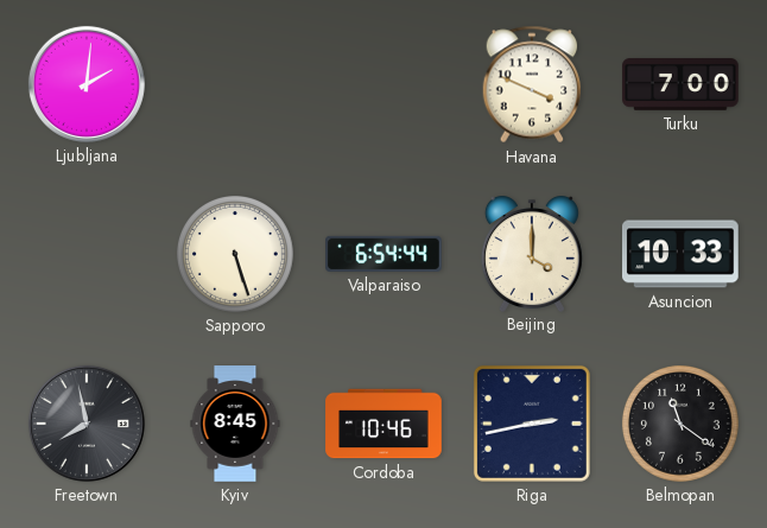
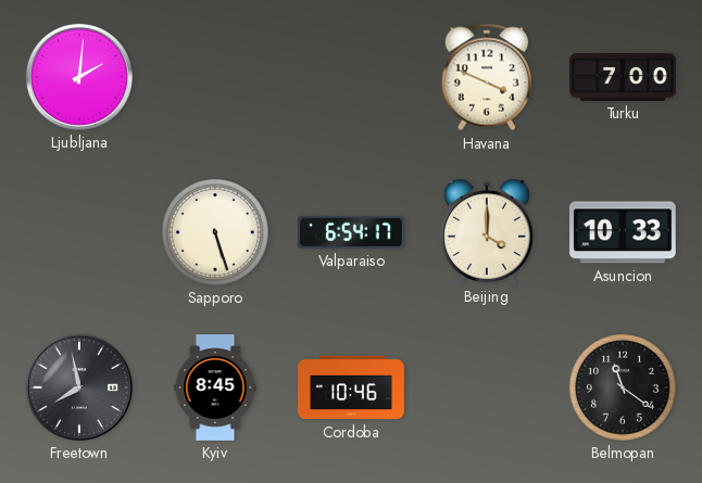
Valparaiso: 6:54:44 -> 6:54:17 (351, 232)
Riga: 2:43 -> none (532, 424)
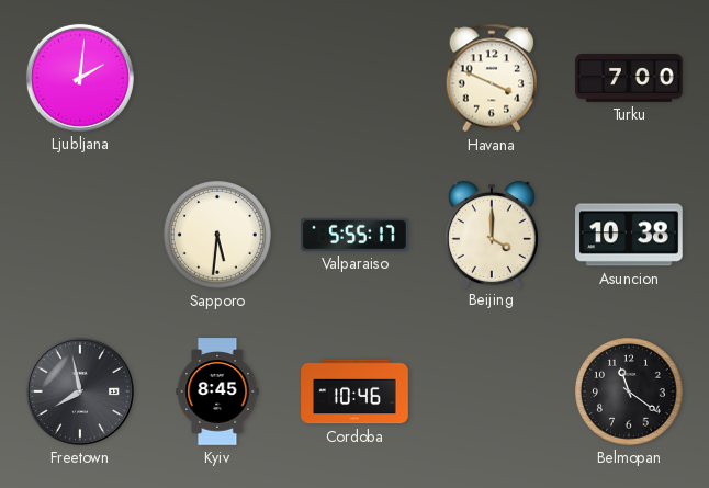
Sapporo: 5:27 -> 5:31 (217, 235)
Valparaiso: 6:54 -> 5:55 (354, 235)
Asuncion: 10:33 -> 10:38 (629, 235)
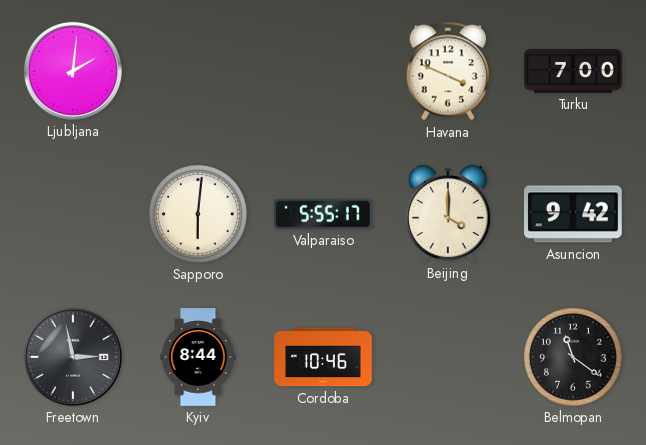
Sapporo: 5:31 -> 6:01 (198, 214)
Asuncion: 10:38 -> 9:42 (573, 214)
Freetown: 7:58 -> 2:58 (73, 357)
Kyiv: 8:45 -> 8:44 (198, 357)
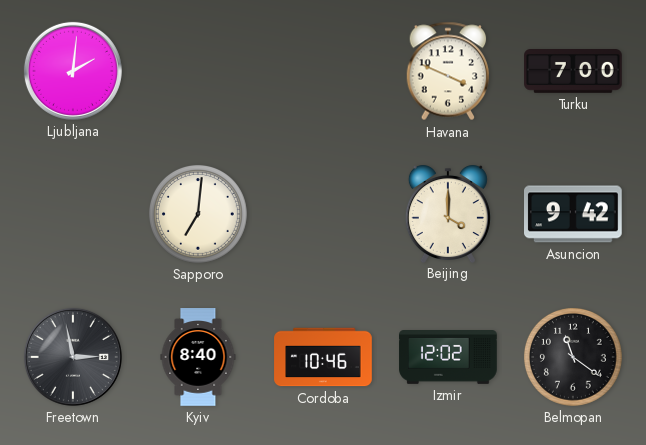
Sapporo: 6:01 -> 7:01 (198, 214)
Valparaiso: 5:55 -> none (323, 214)
Kyiv: 8:44 -> 8:40 (198, 357)
Izmir: none -> 12:02 (448, 358)
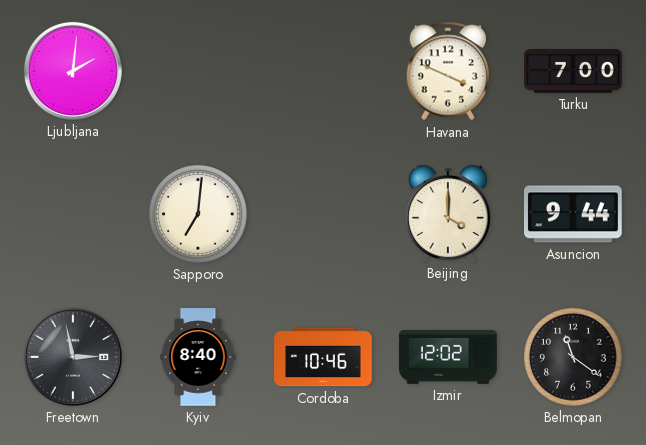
Asuncion: 9:42 -> 9:44 (573, 214)
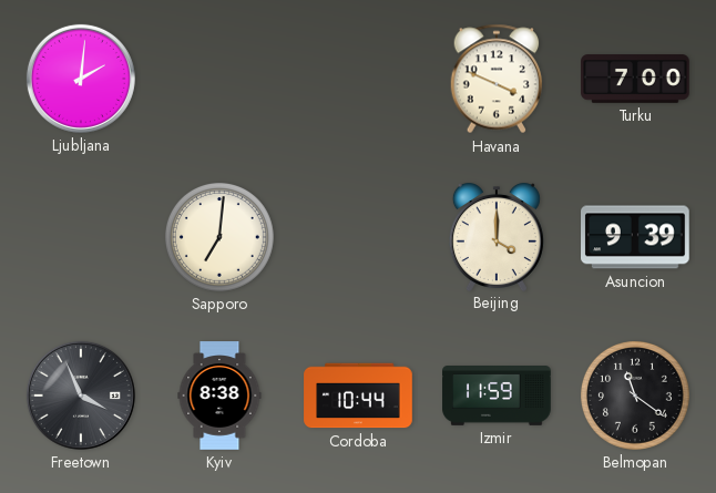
Asuncion: 9:44 -> 9:39 (635, 237)
Freetown: 2:58 -> 3:56 (81, 396)
Kyiv: 8:40 -> 8:38 (219, 396)
Cordoba: 10:46 -> 10:44 (358, 396)
Izmir: 12:02 -> 11:59 (497, 397)
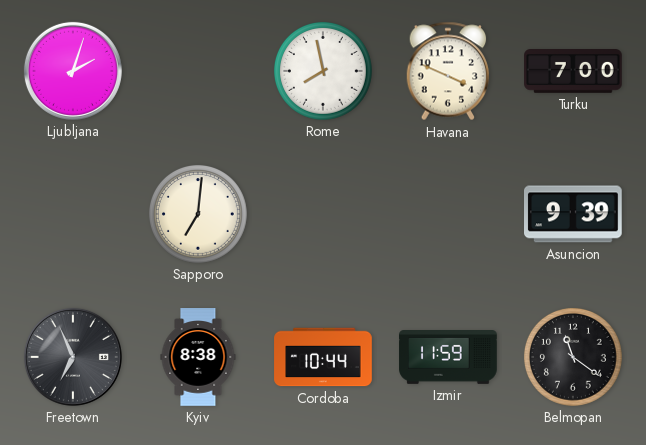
Ljubljana: 2:01 -> 2:03 (73, 71)
Rome: none -> 7:58 (323, 71)
Beijing: 4:00 -> none (497, 237)
Freetown: 3:56 -> 6:56 (73, 357)
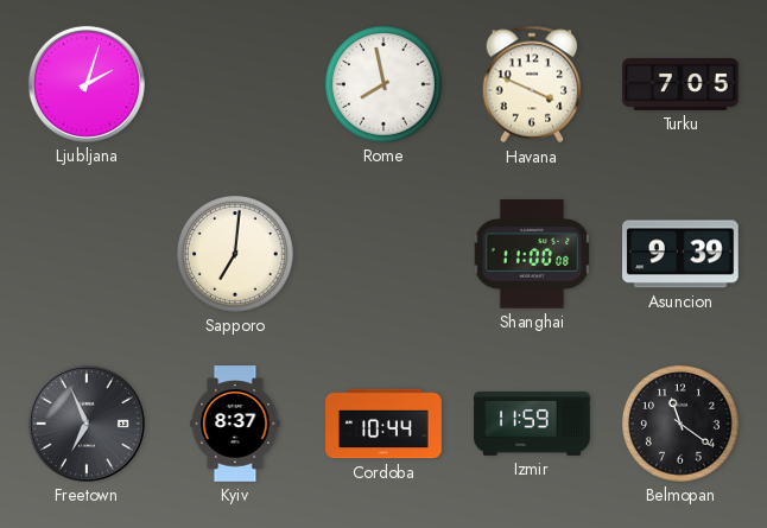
Turku: 7:00 -> 7:05 (680, 85)
Shanghai: none -> 11:00 (531, 254)
Kyiv: 8:38 -> 8:37 (235, 424)
